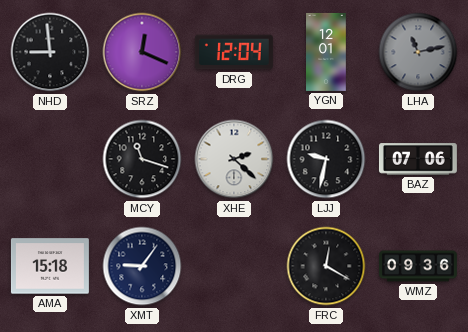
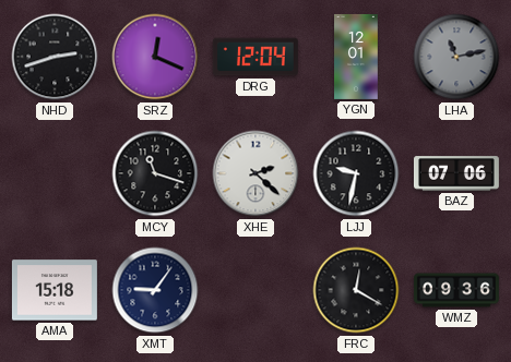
NHD: 8:59 -> 2:42 (55, 57)
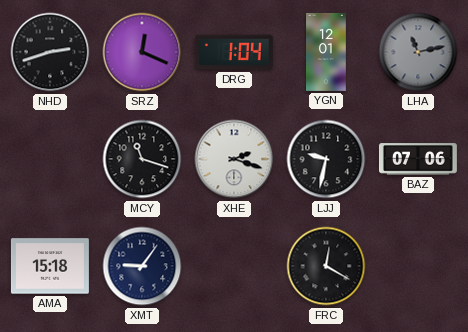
DRG: 12:04 -> 1:04 (234, 52)
XHE: 2:22 -> 2:18 (234, 159)
WMZ: 09:36 -> none (456, 290)
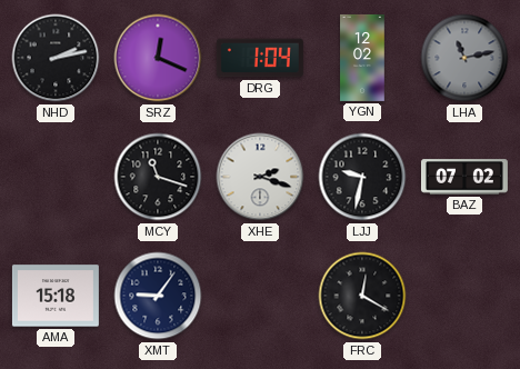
NHD: 2:42 -> 2:13 (56, 58)
YGN: 12:01 -> 12:02 (362, 58)
BAZ: 07:06 -> 07:02 (464, 177)
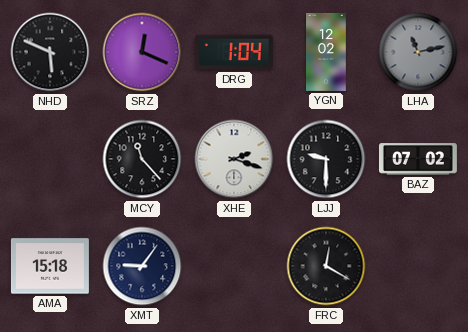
NHD: 2:13 -> 5:49 (50, 52)
MCY: 11:18 -> 11:23 (142, 159)
LJJ: 9:32 -> 9:30 (326, 159)
